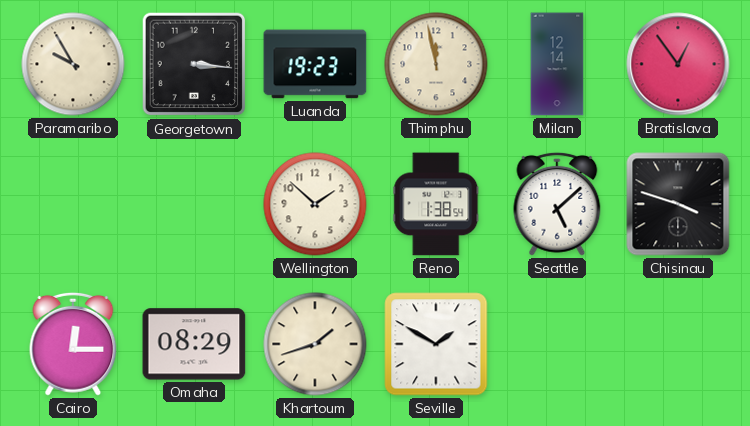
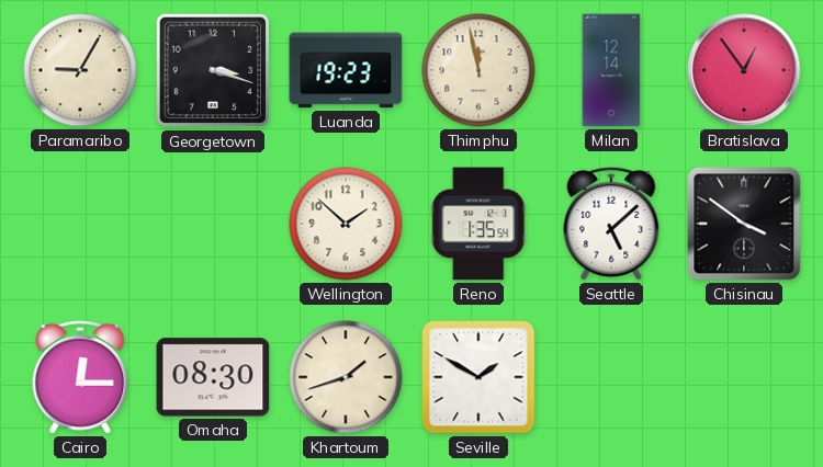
Paramaribo: 9:55 -> 9:05 (80, 70)
Georgetown: 3:16 -> 3:18 (213, 70)
Reno: 1:38 -> 1:35 (478, 224)
Chisinau: 3:48 -> 3:51 (744, 224)
Omaha: 08:29 -> 08:30 (213, 377)
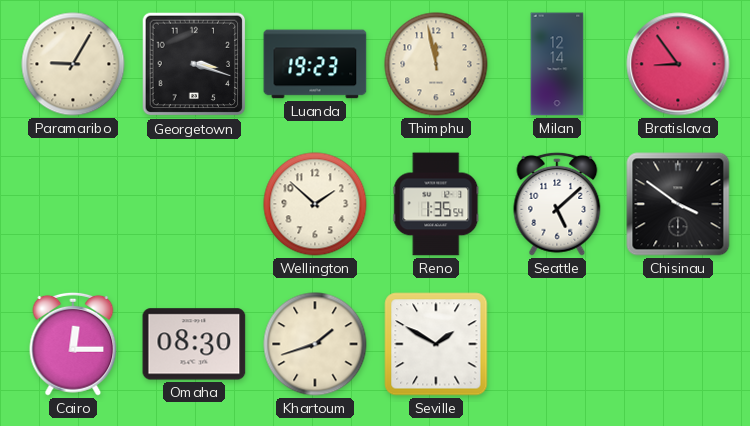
Bratislava: 12:54 -> 8:54 (678, 64)
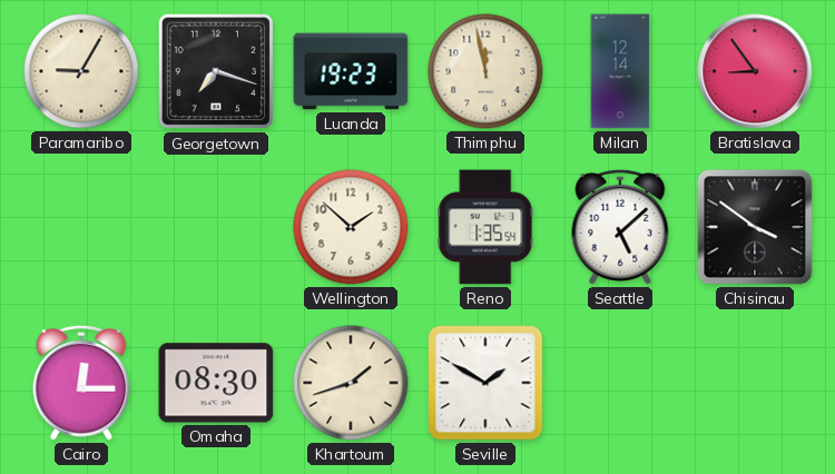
Georgetown: 3:18 -> 7:18 (216, 71)
